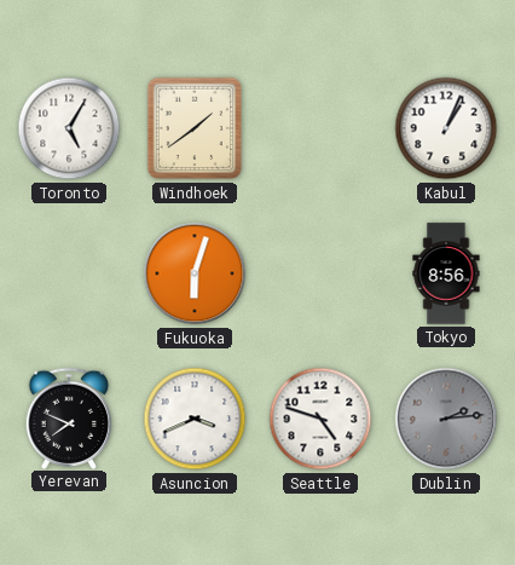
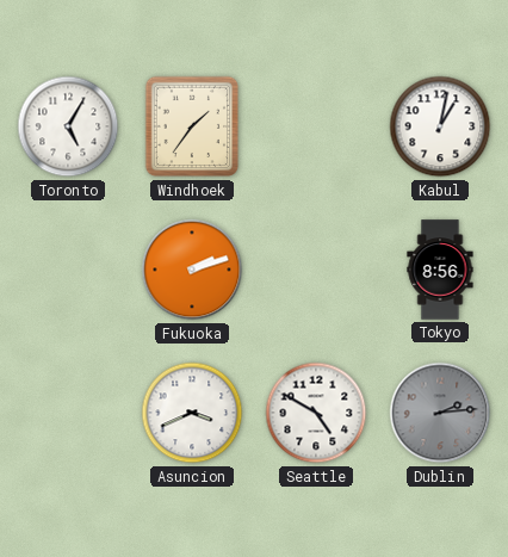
Windhoek: 1:39 -> 1:36 (192, 126)
Kabul: 1:04 -> 1:02 (440, 126)
Fukuoka: 6:03 -> 2:12 (192, 270)
Yerevan: 7:49 -> none (69, 417)
Seattle: 4:48 -> 4:50 (316, 413)
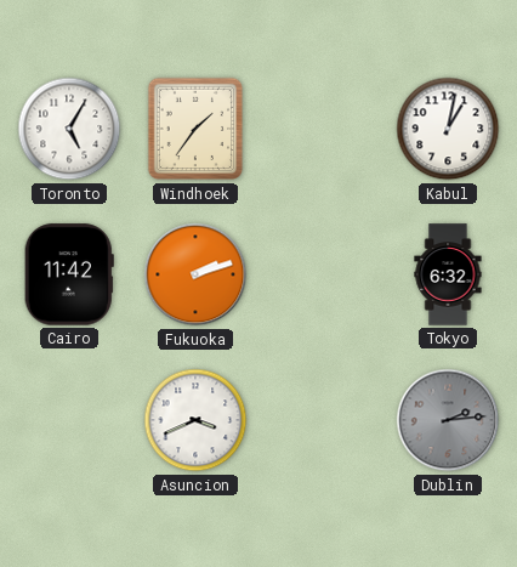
Cairo: none -> 11:42 (69, 274)
Tokyo: 8:56 -> 6:32 (448, 274)
Seattle: 4:50 -> none (316, 413)
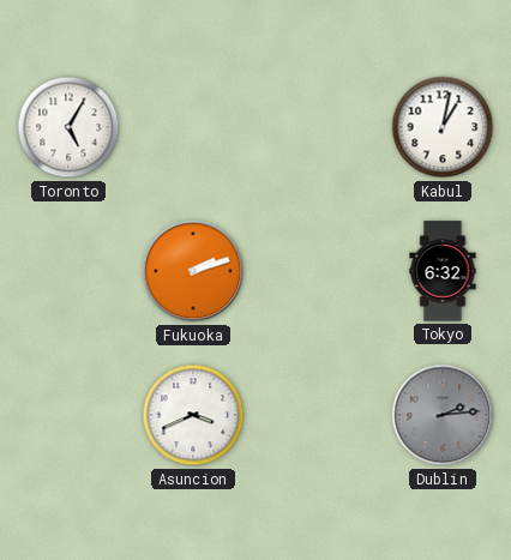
Windhoek: 1:36 -> none (195, 129)
Cairo: 11:42 -> none (69, 274)
